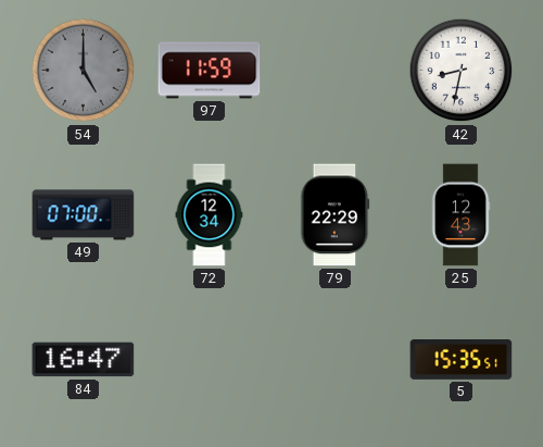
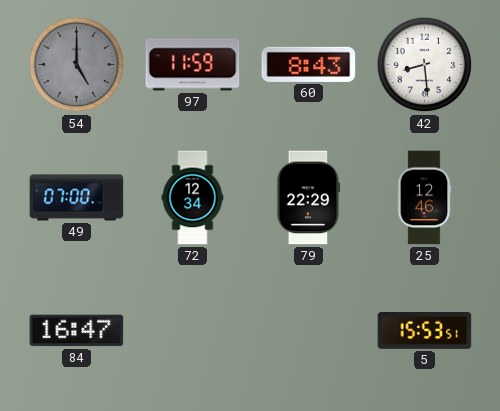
60: none -> 8:43 (309, 64)
42: 8:32 -> 8:29 (425, 65)
25: 12:43 -> 12:46 (424, 198)
5: 15:35 -> 15:53 (425, 331)
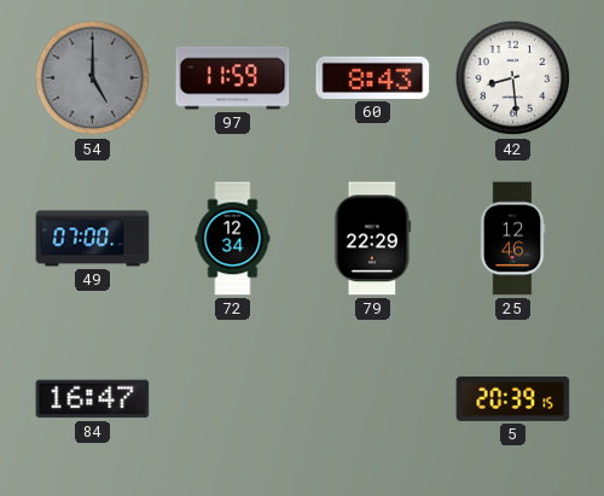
5: 15:53 -> 20:39 (513, 399)
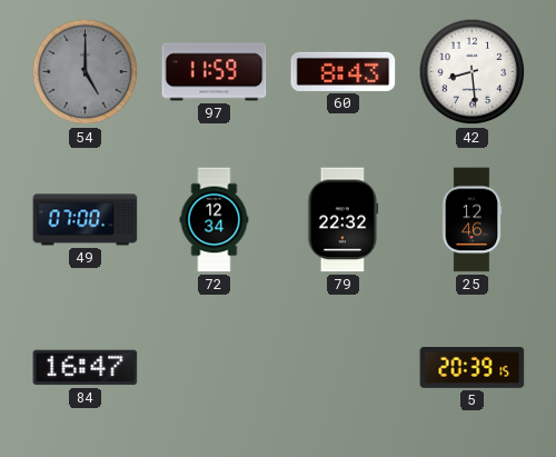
79: 22:29 -> 22:32 (344, 220)
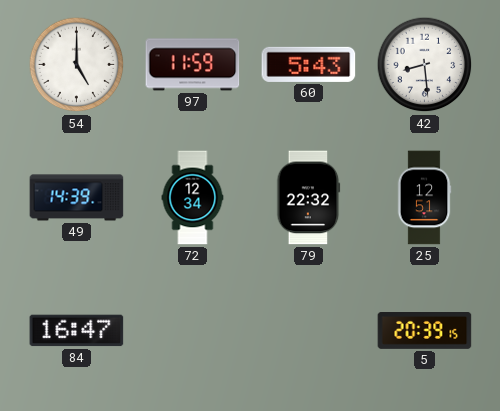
54 dial: grey -> white (77, 65)
60: 8:43 -> 5:43 (309, 64)
49: 07:00 -> 14:39 (77, 198)
25: 12:46 -> 12:51 (424, 198)
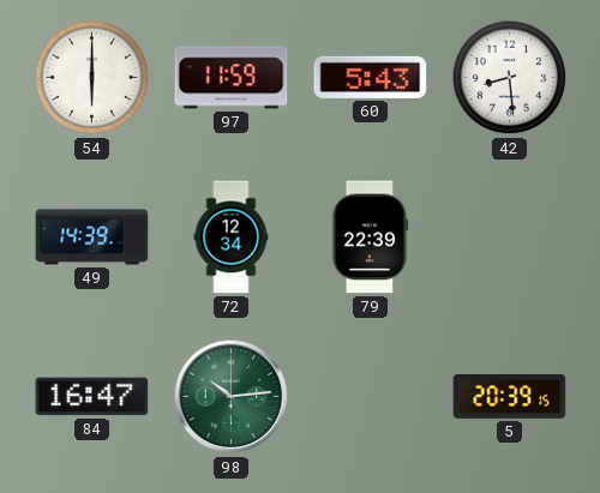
54: 5:00 -> 6:00 (92, 78)
79: 22:32 -> 22:39 (371, 238)
25: 12:51 -> none (424, 198)
98: none -> 10:14 (232, 397)
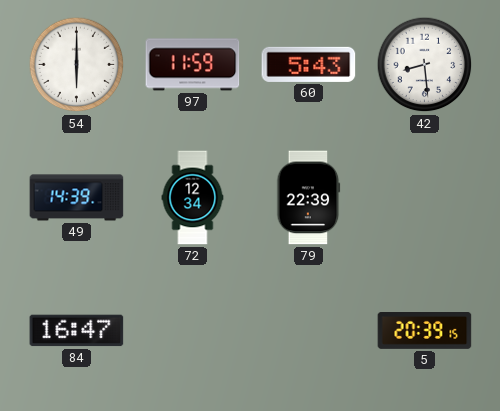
98: 10:14 -> none (232, 397)
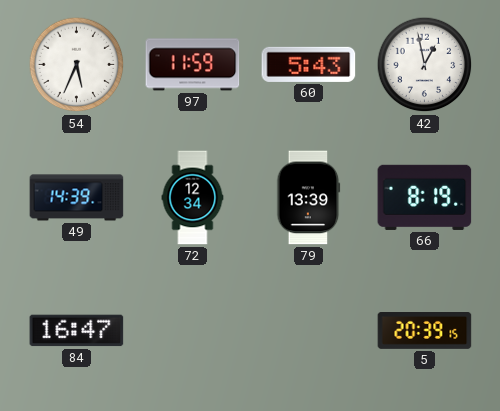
54: 6:00 -> 5:34 (77, 65)
42: 8:29 -> 12:58 (425, 65)
79: 22:39 -> 13:39 (309, 198)
66: none -> 8:19 (425, 197)
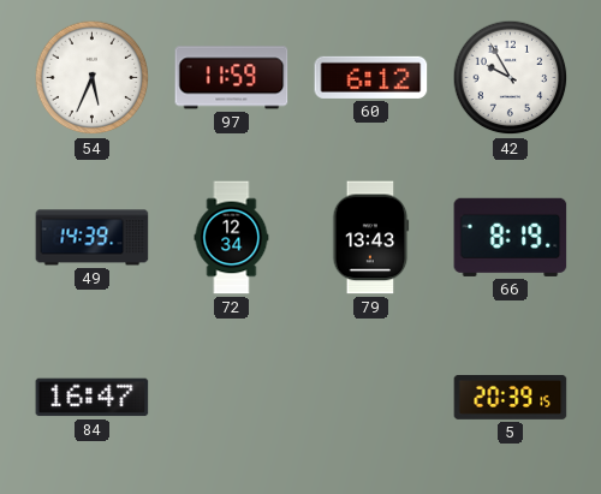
60: 5:43 -> 6:12 (371, 77)
42: 12:58 -> 9:55 (511, 78)
79: 13:39 -> 13:43 (371, 238)
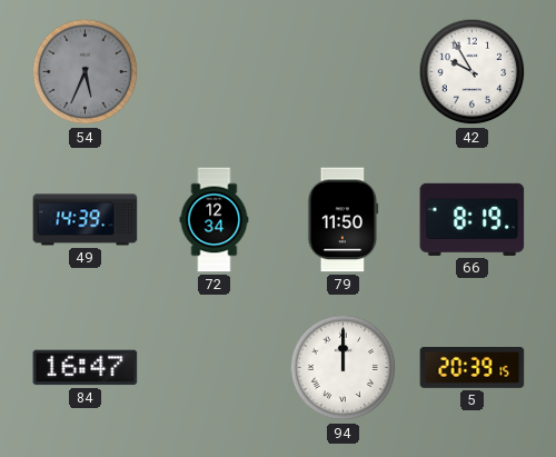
54 dial: white -> grey (86, 72)
97: 11:59 -> none (232, 78)
60: 6:12 -> none (371, 77)
79: 13:43 -> 11:50 (344, 220)
94: none -> 12:00 (344, 368)
